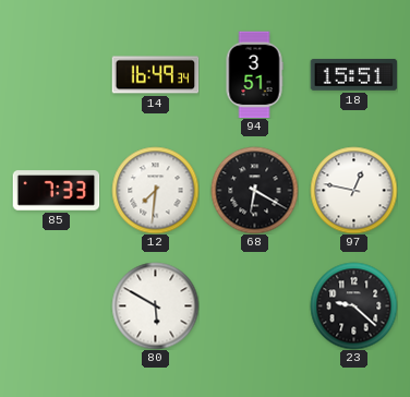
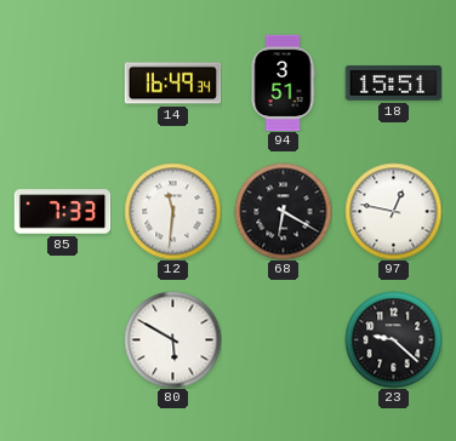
12: 7:31 -> 11:31 (172, 211)
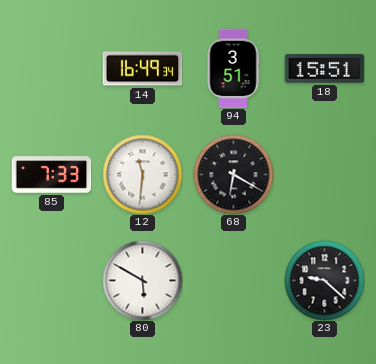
97: 12:47 -> none (393, 211)
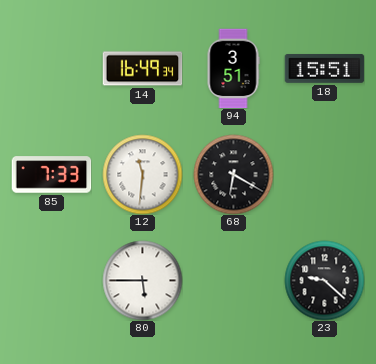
80: 5:50 -> 5:45 (142, 280)
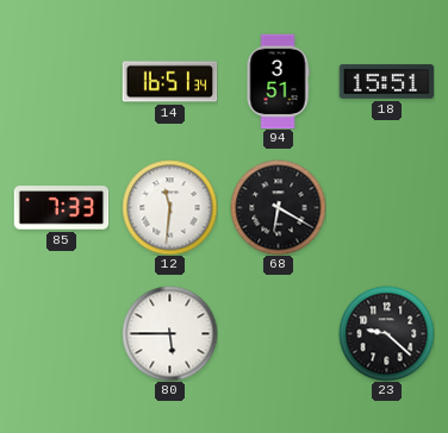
14: 16:49 -> 16:51 (169, 82)
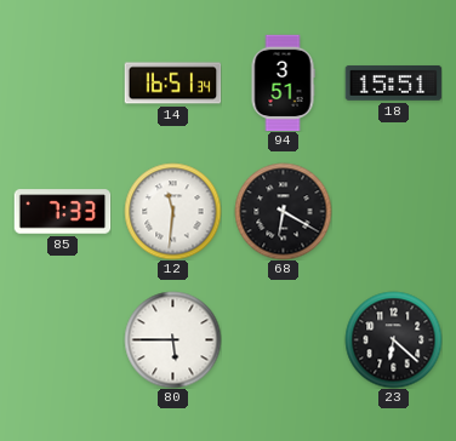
23: 9:22 -> 6:22 (393, 339)
